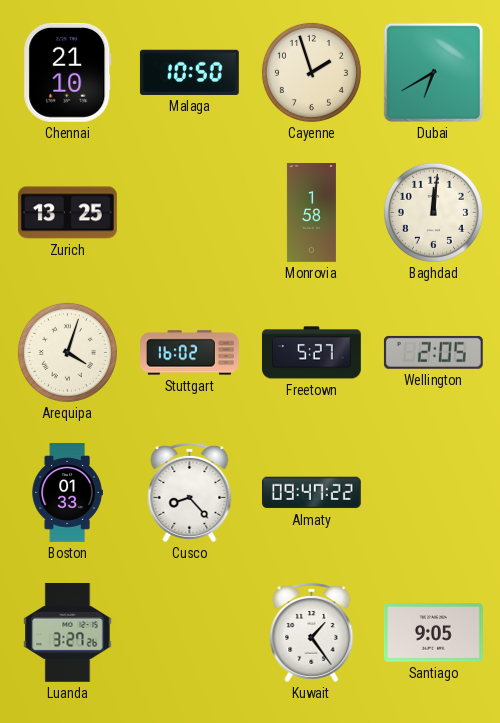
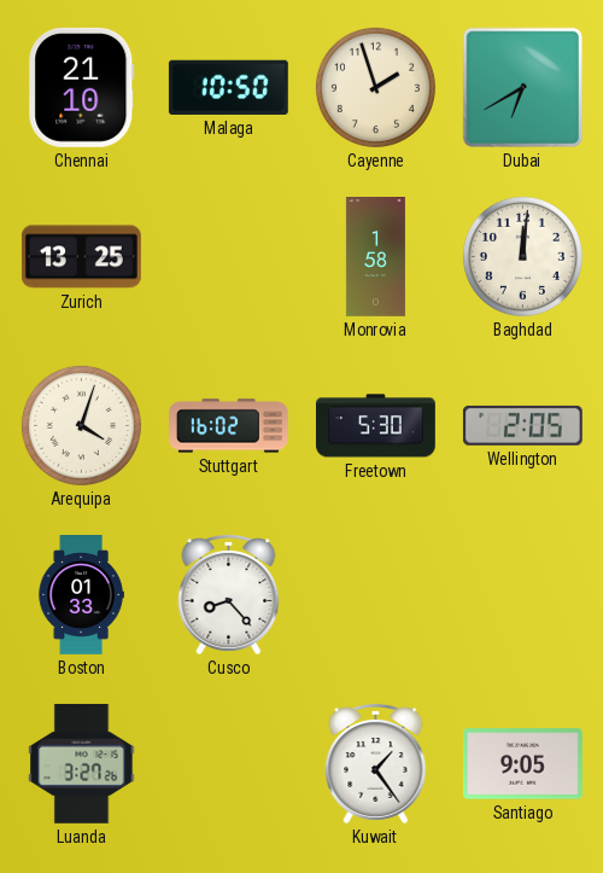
Freetown: 5:27 -> 5:30 (375, 426)
Almaty: 09:47 -> none (311, 493)
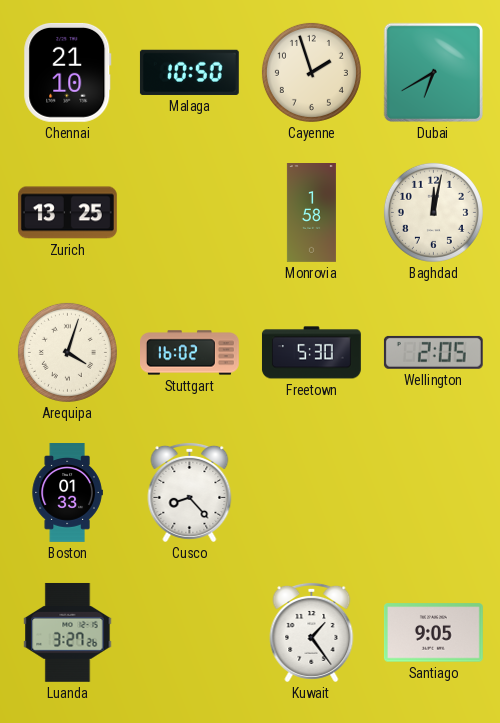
Baghdad: 12:01 -> 12:02 (433, 212)
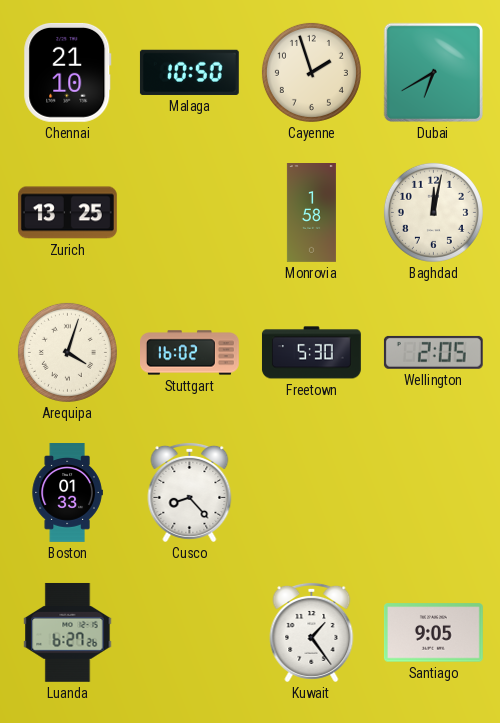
Luanda: 3:27 -> 6:27 (68, 632)
